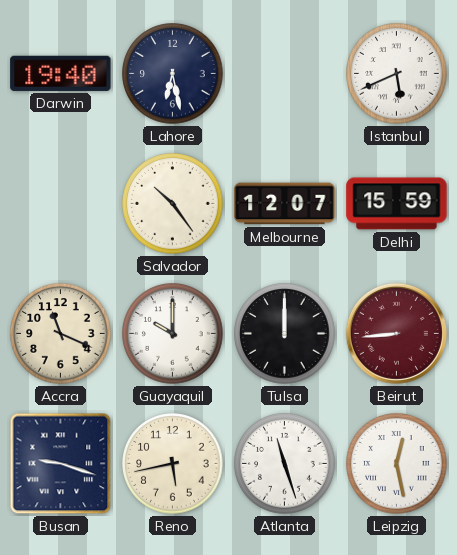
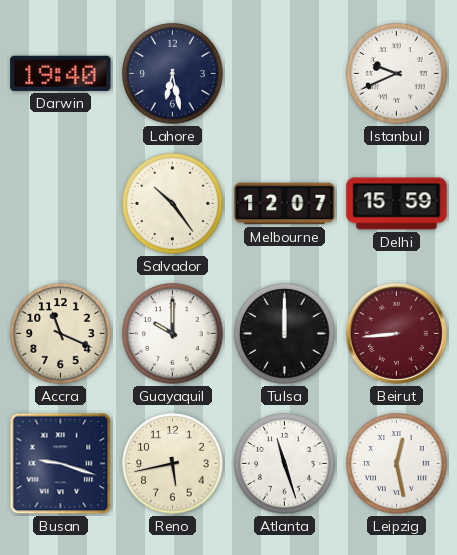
Istanbul: 5:41 -> 9:41 (397, 74)
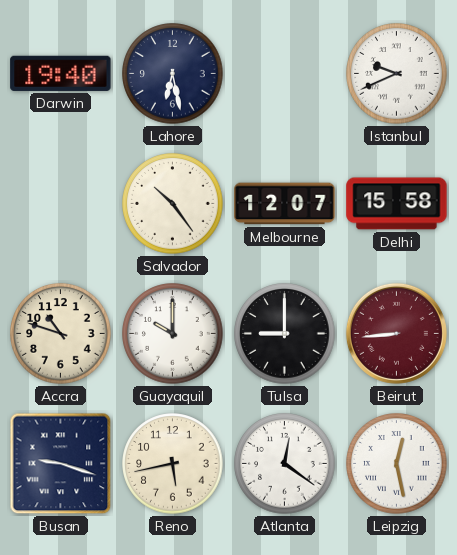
Delhi: 15:59 -> 15:58 (397, 204)
Accra: 11:19 -> 10:48 (61, 334)
Tulsa: 12:00 -> 9:00 (285, 334)
Atlanta: 11:27 -> 12:21 (285, 464)
